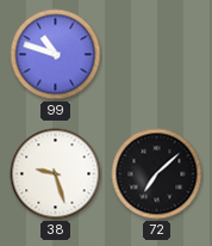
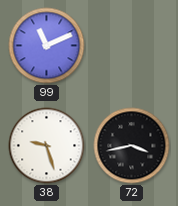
99: 10:48 -> 11:11 (47, 46)
72: 7:08 -> 3:43 (132, 146)
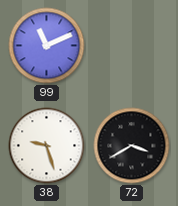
72: 3:43 -> 3:40 (132, 146)
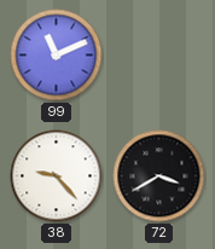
38: 9:27 -> 9:23 (57, 176)
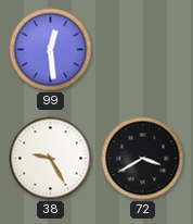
99: 11:11 -> 12:29 (51, 50)
38: 9:23 -> 9:25 (51, 159)
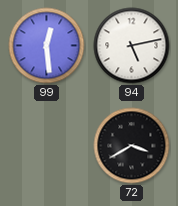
94: none -> 5:13 (132, 46)
38: 9:25 -> none (51, 159)
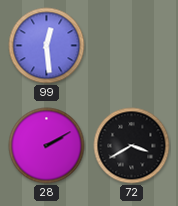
94: 5:13 -> none (132, 46)
28: none -> 2:10 (47, 146)
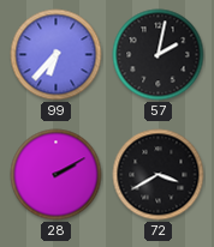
99: 12:29 -> 6:37 (57, 55)
57: none -> 2:02 (159, 55)
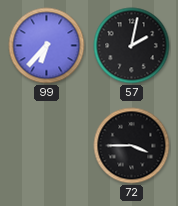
28: 2:10 -> none (57, 175)
72: 3:40 -> 3:45 (132, 146)
